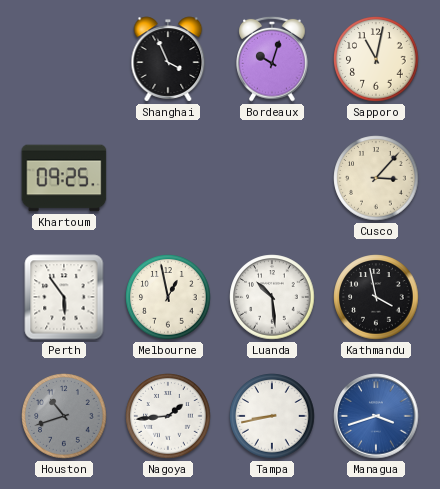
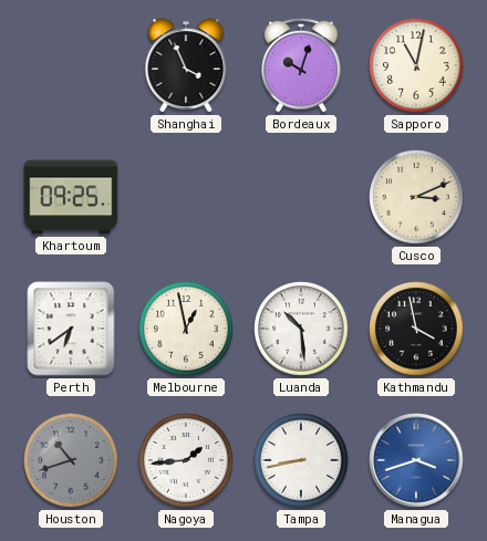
Cusco: 3:07 -> 3:11 (416, 197)
Perth: 5:54 -> 6:39 (71, 329)
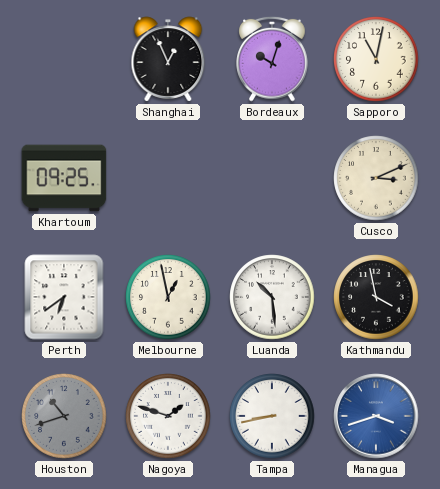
Shanghai: 3:56 -> 12:56 (168, 59)
Nagoya: 1:44 -> 1:48 (168, 416)
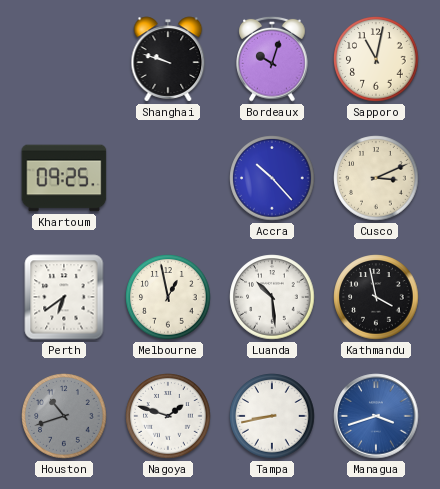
Shanghai: 12:56 -> 9:48 (168, 59)
Accra: none -> 10:23 (272, 178)
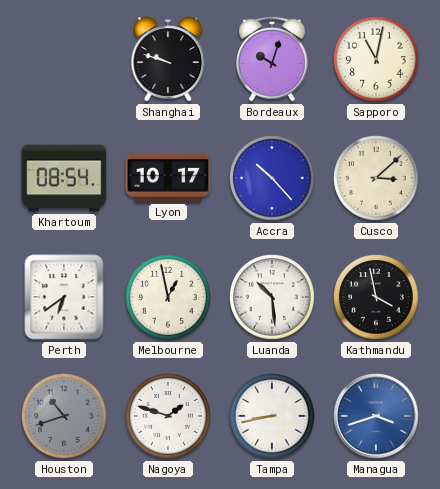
Khartoum: 09:25 -> 08:54 (64, 178)
Lyon: none -> 10:17 (168, 178)
Cusco: 3:11 -> 3:08 (376, 178)
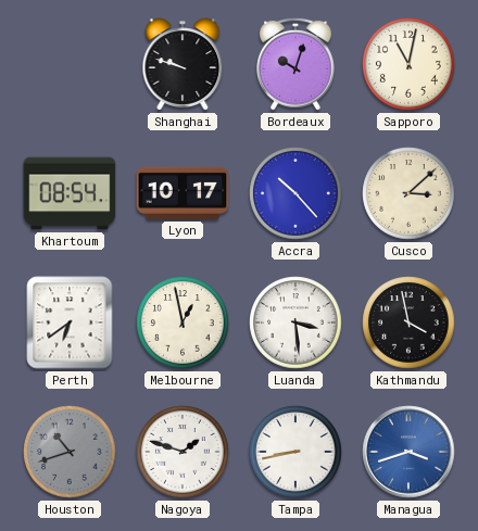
Luanda: 10:29 -> 3:29 (295, 323)
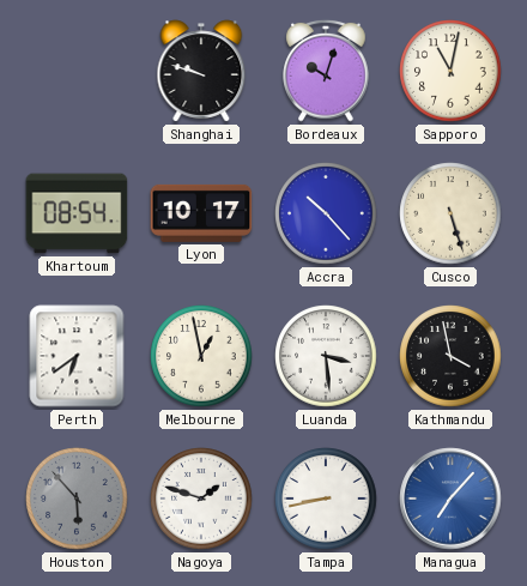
Cusco: 3:08 -> 5:27 (450, 213)
Houston: 10:42 -> 5:53 (77, 499)
Managua: 3:42 -> 7:07 (450, 499)
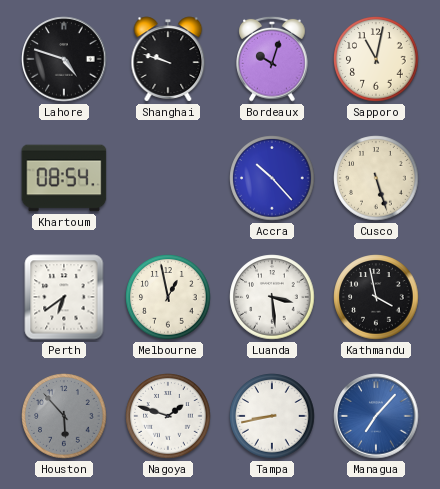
Lahore: none -> 4:48 (64, 59)
Lyon: 10:17 -> none (201, 213)
